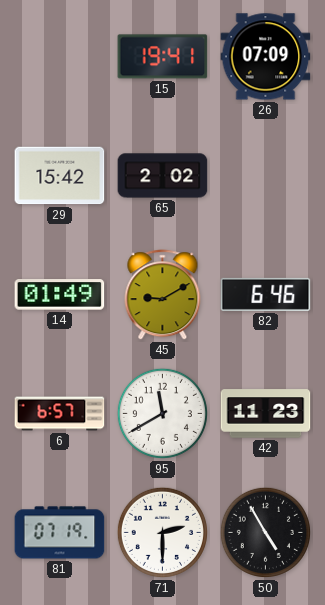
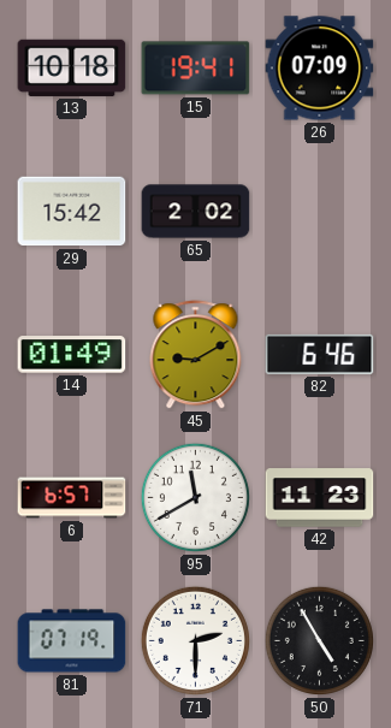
13: none -> 10:18 (72, 67)
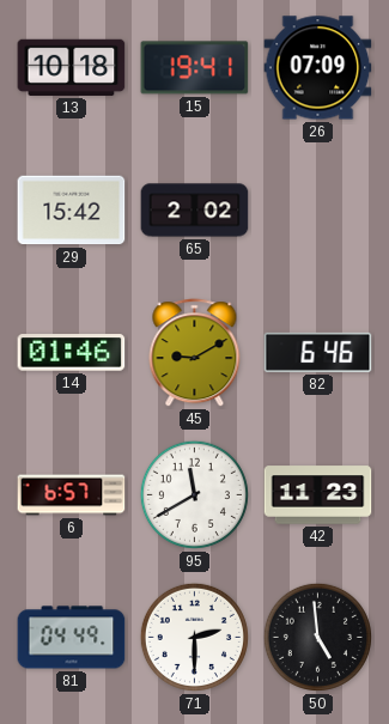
14: 01:49 -> 01:46 (72, 353)
81: 07:19 -> 04:49 (72, 638)
50: 4:55 -> 4:59 (317, 637)
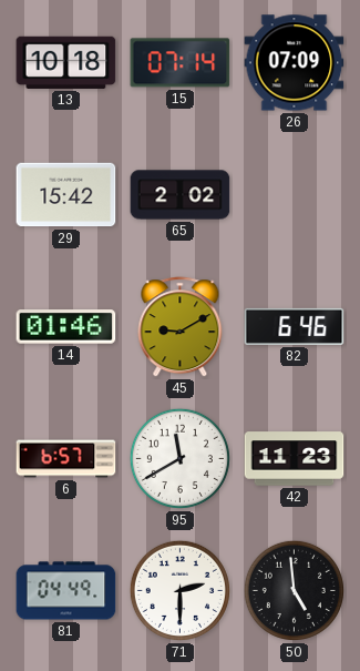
15: 19:41 -> 07:14 (181, 63)
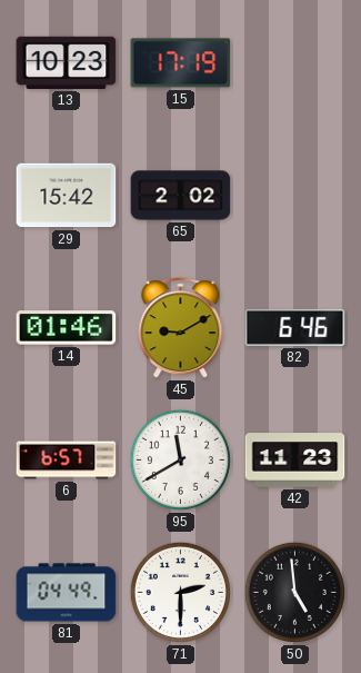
13: 10:18 -> 10:23 (67, 62)
15: 07:14 -> 17:19 (181, 63)
26: 07:09 -> none (295, 63)
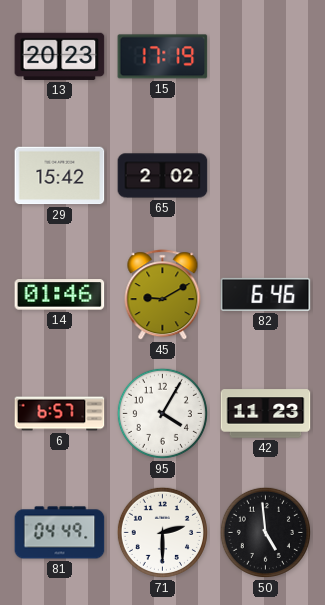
13: 10:23 -> 20:23 (60, 56)
95: 11:40 -> 4:05 (162, 413)
